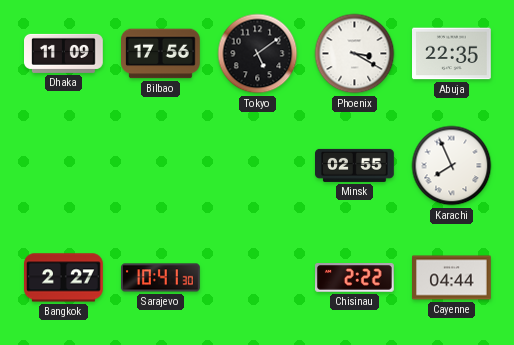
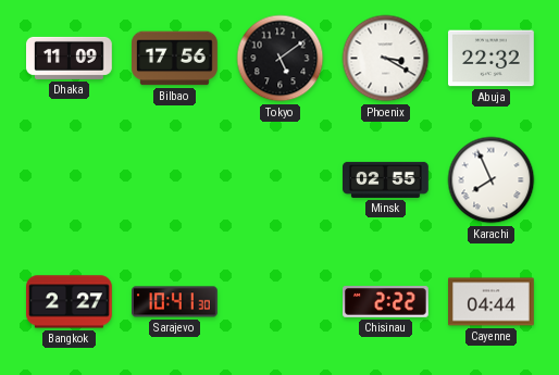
Abuja: 22:35 -> 22:32 (492, 59)
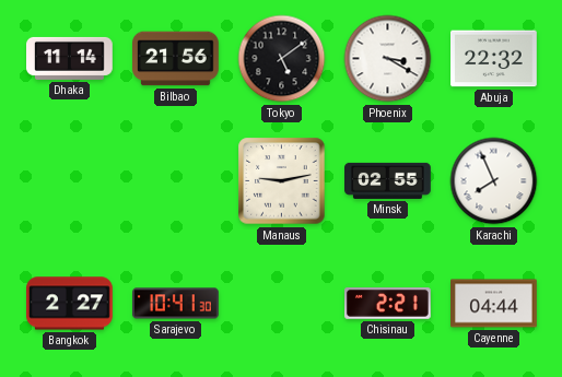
Dhaka: 11:09 -> 11:14 (70, 58)
Bilbao: 17:56 -> 21:56 (176, 59)
Manaus: none -> 9:13 (282, 181)
Chisinau: 2:22 -> 2:21 (388, 304)
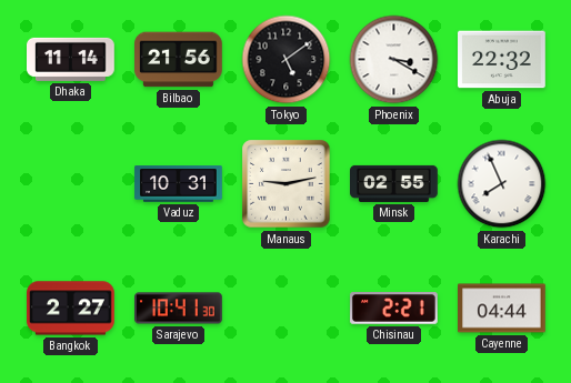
Vaduz: none -> 10:31 (179, 184)
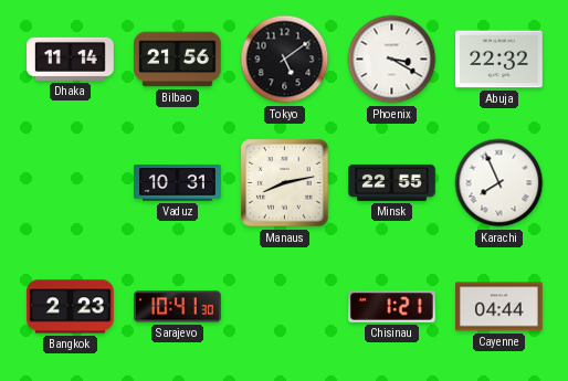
Manaus: 9:13 -> 8:13 (285, 183)
Minsk: 02:55 -> 22:55 (392, 182)
Bangkok: 2:27 -> 2:23 (71, 307)
Chisinau: 2:21 -> 1:21 (392, 307)
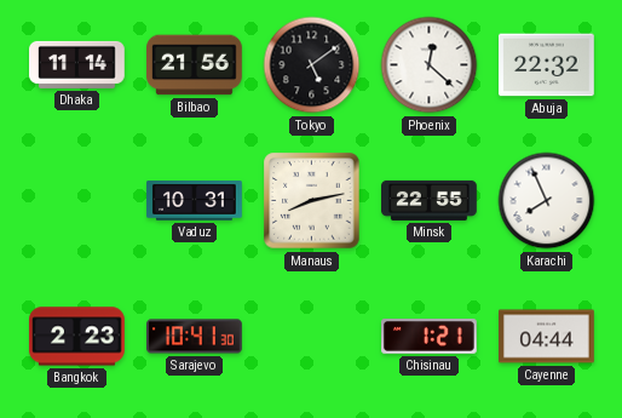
Phoenix: 3:20 -> 12:22 (430, 65)
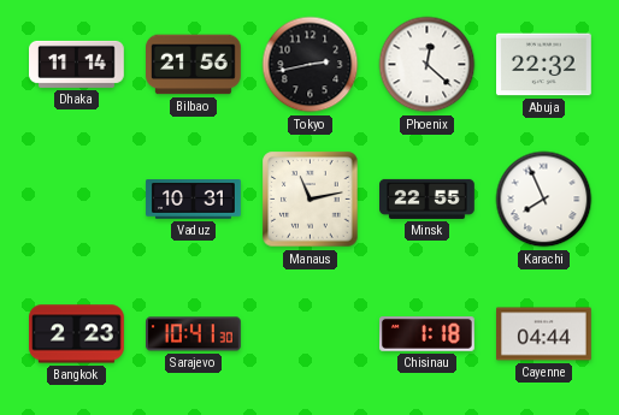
Tokyo: 5:09 -> 2:43 (311, 65)
Manaus: 8:13 -> 11:13 (311, 200)
Chisinau: 1:21 -> 1:18 (428, 334)
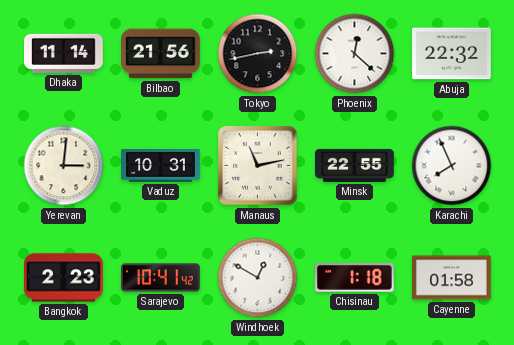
Yerevan: none -> 3:01 (64, 166)
Sarajevo: 10:41:30 -> 10:41:42 (161, 278)
Windhoek: none -> 12:50 (258, 278)
Cayenne: 04:44 -> 01:58 (452, 278)
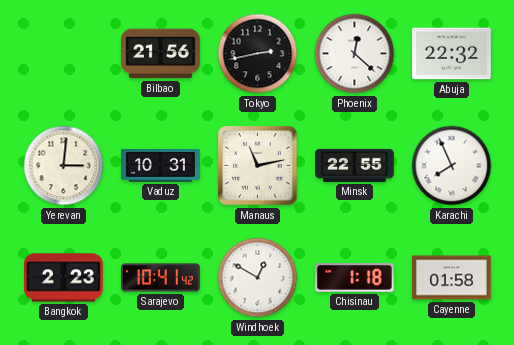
Dhaka: 11:14 -> none (64, 53)
